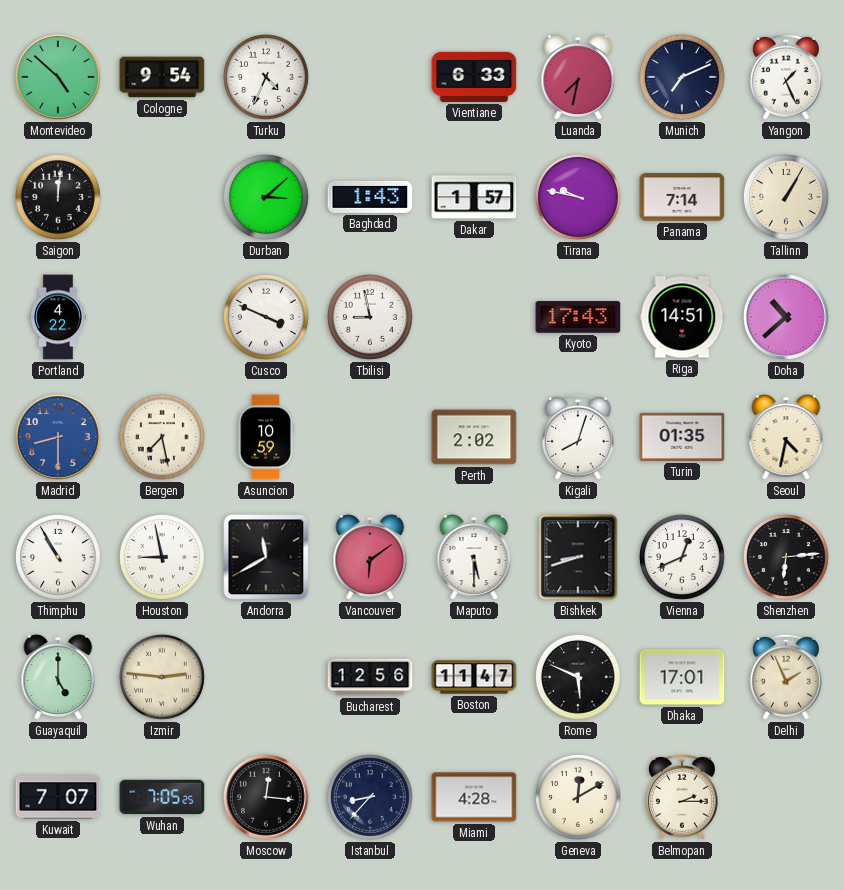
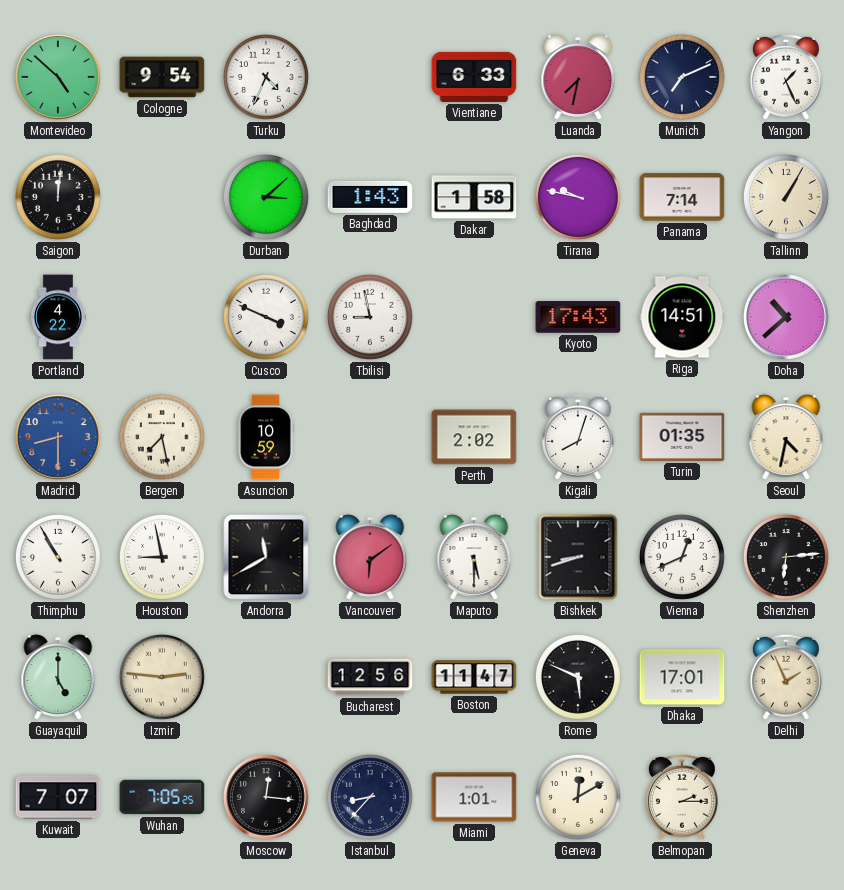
Dakar: 1:57 -> 1:58 (474, 197)
Miami: 4:28 -> 1:01 (474, 797)
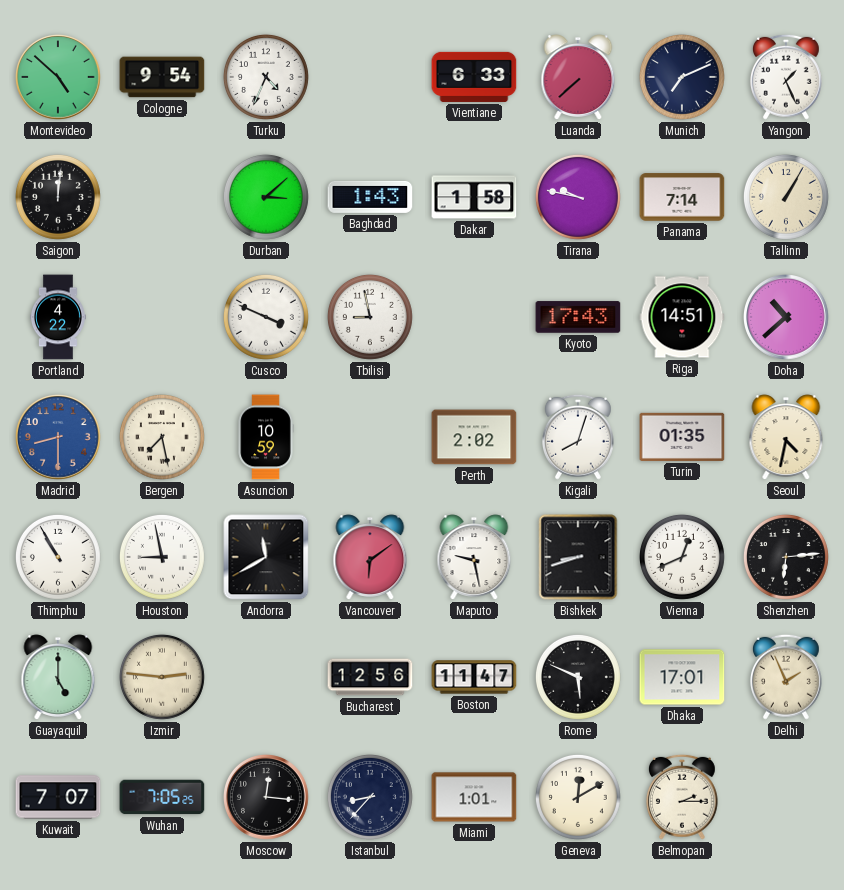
Luanda: 7:32 -> 7:38 (578, 77)
Maputo: 5:30 -> 9:28 (474, 557)
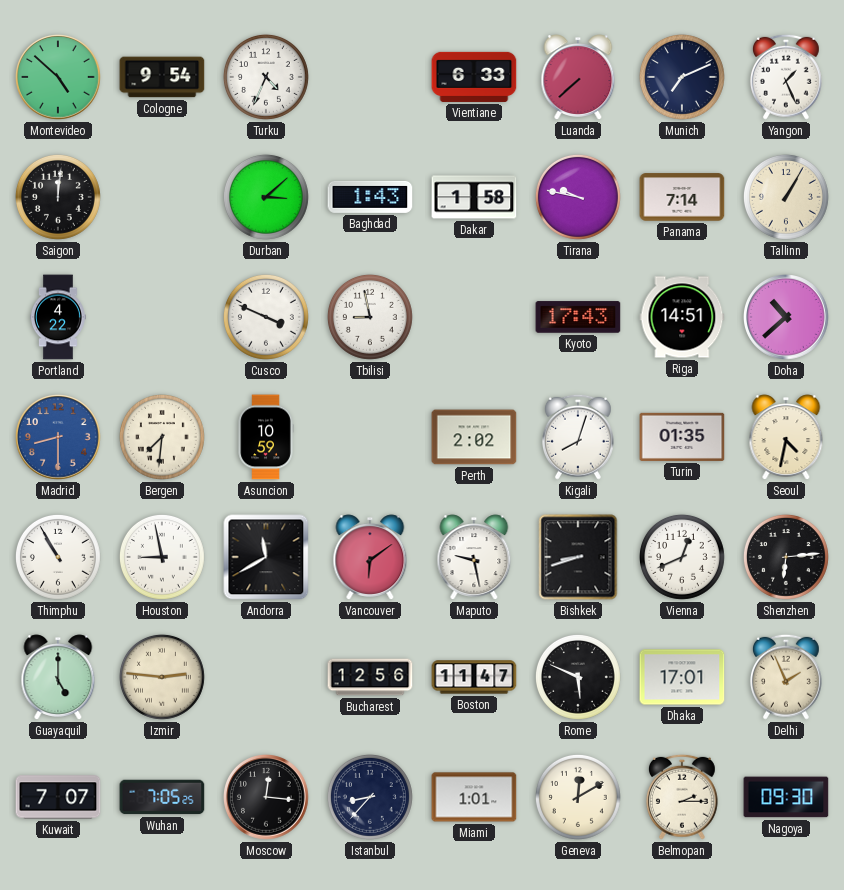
Bergen: 7:28 -> 7:31 (162, 437)
Nagoya: none -> 09:30 (786, 797)
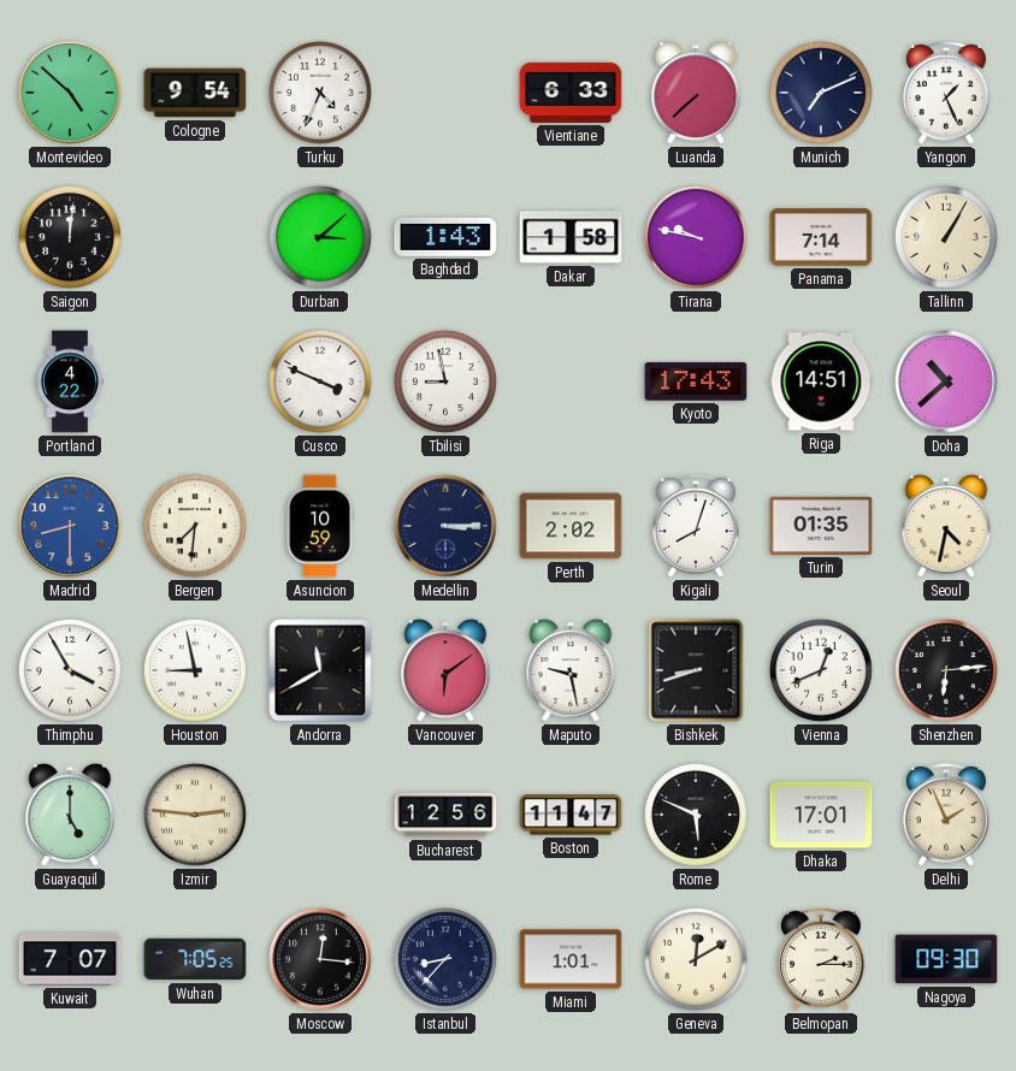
Medellin: none -> 3:15 (447, 527)
Thimphu: 10:55 -> 3:55 (70, 670)
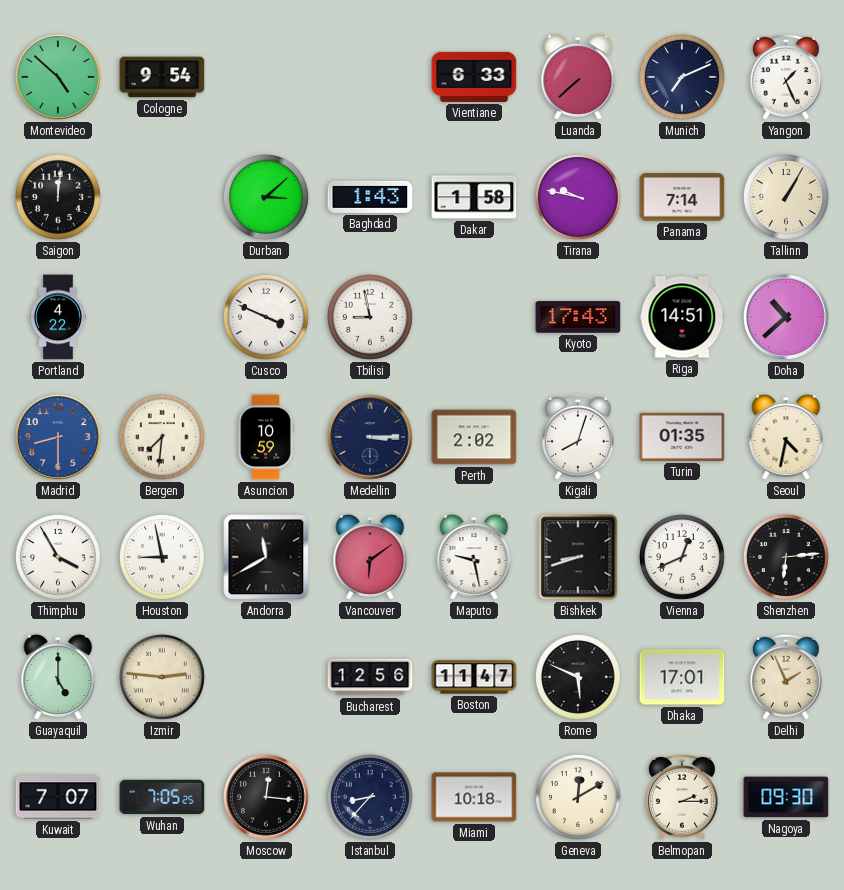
Turku: 4:34 -> none (320, 93)
Miami: 1:01 -> 10:18 (474, 797)
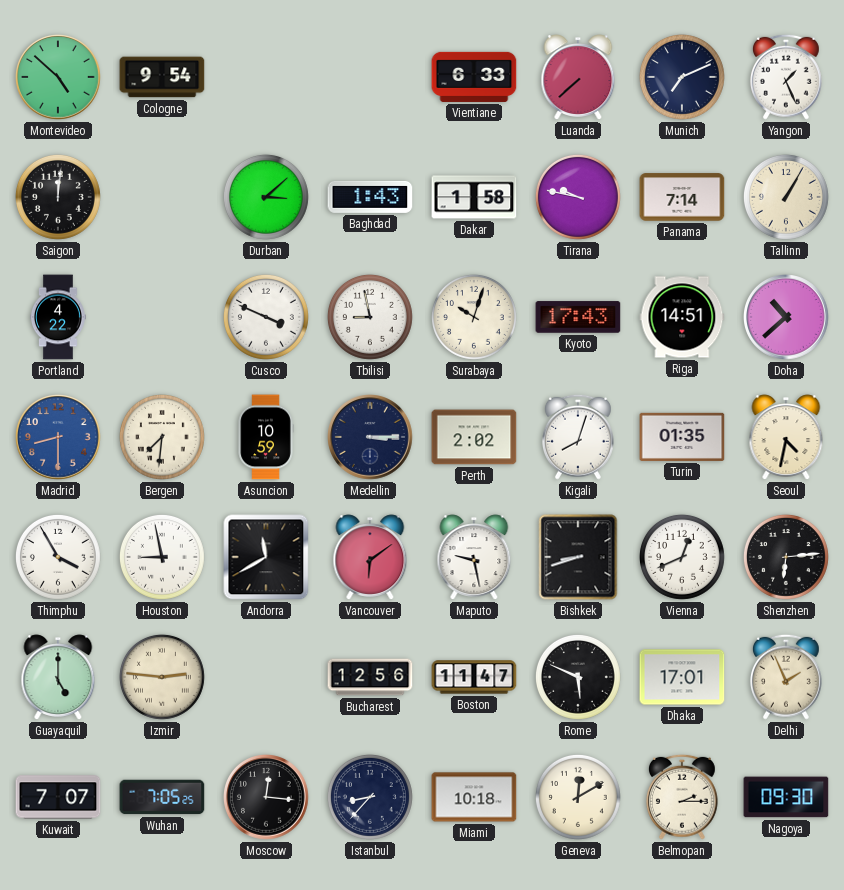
Surabaya: none -> 10:03 (474, 317)
